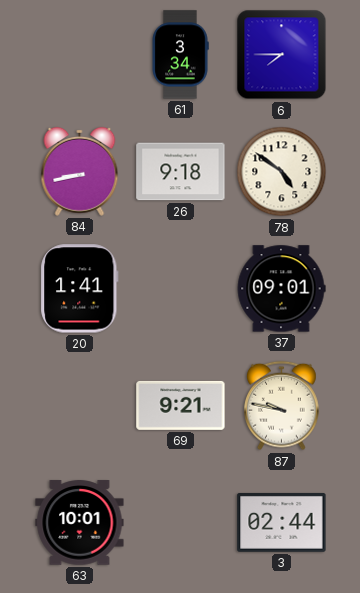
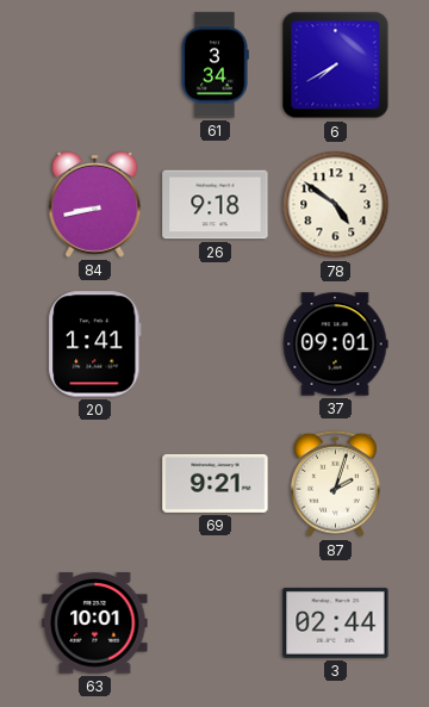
6: 7:45 -> 7:40 (336, 66)
87: 9:47 -> 2:03 (336, 484)
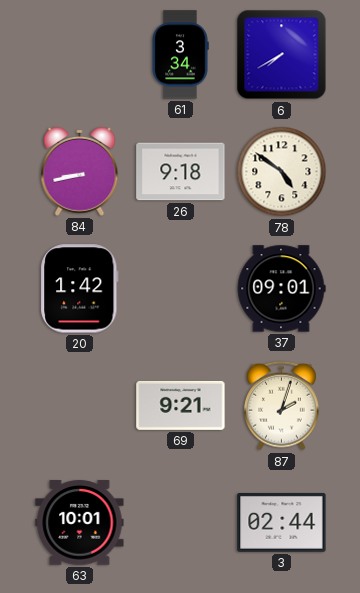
20: 1:41 -> 1:42 (80, 289)
